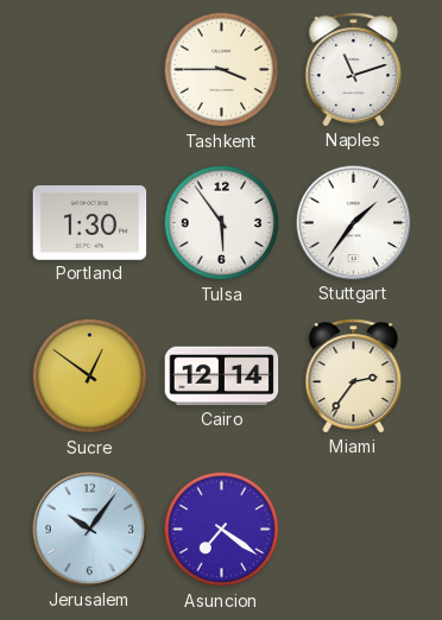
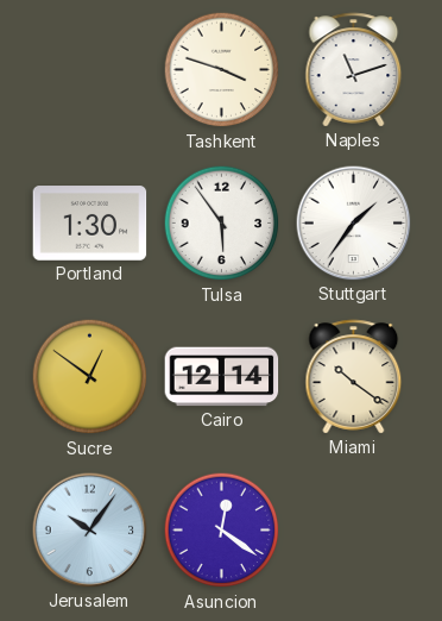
Tashkent: 3:45 -> 3:48 (222, 70)
Miami: 2:36 -> 10:21 (354, 377)
Asuncion: 7:21 -> 12:21 (222, 531)
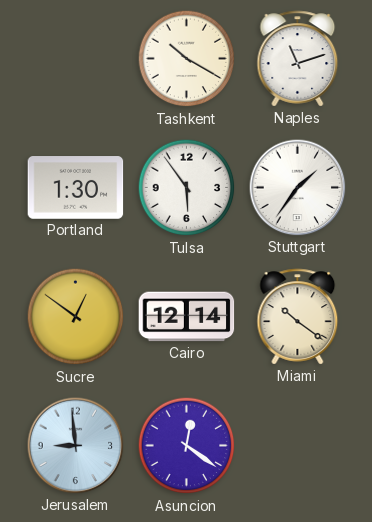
Tashkent: 3:48 -> 10:20 (187, 59)
Jerusalem: 10:06 -> 8:59 (76, 446)
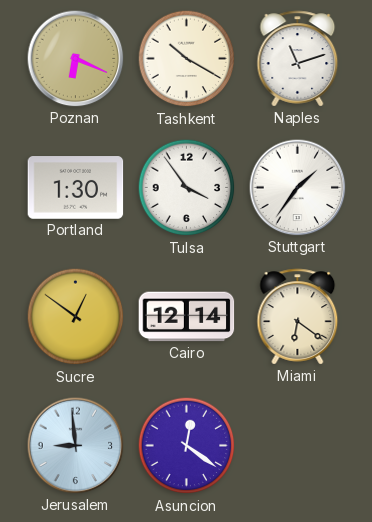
Poznan: none -> 6:19 (76, 59)
Tulsa: 5:54 -> 3:54 (187, 188)
Miami: 10:21 -> 6:21 (298, 317)
